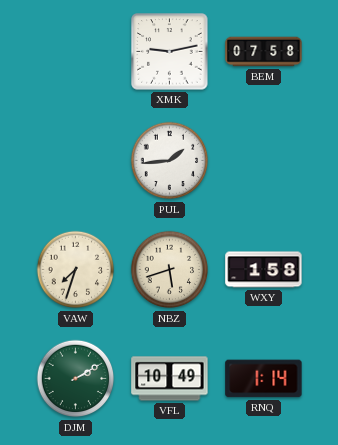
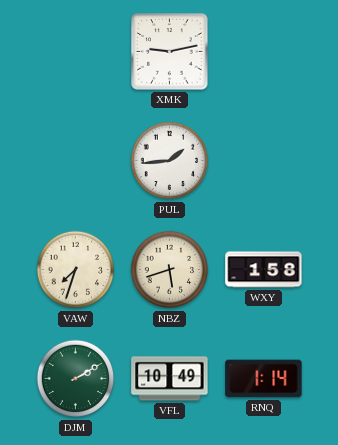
BEM: 07:58 -> none (264, 52)
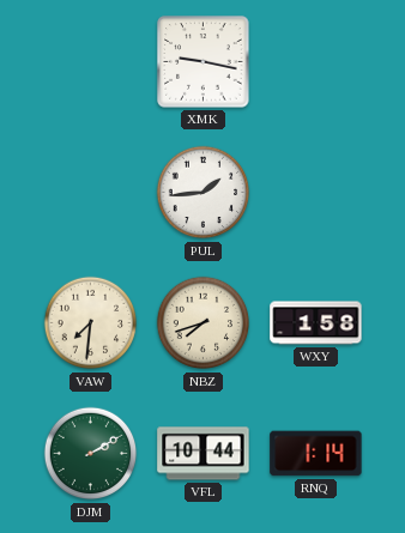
XMK: 9:13 -> 9:17 (204, 62)
VAW: 7:33 -> 7:31 (91, 323)
NBZ: 5:42 -> 7:42 (204, 323)
VFL: 10:49 -> 10:44 (204, 454)
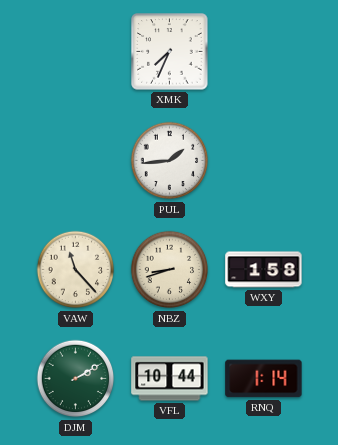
XMK: 9:17 -> 7:34 (170, 52)
VAW: 7:31 -> 11:23 (76, 270)
NBZ: 7:42 -> 8:42 (170, 270)
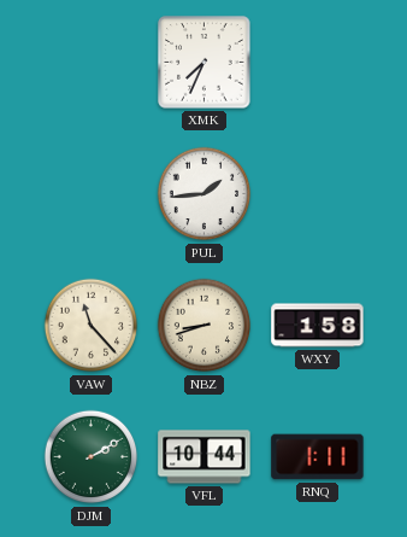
RNQ: 1:14 -> 1:11 (318, 457)
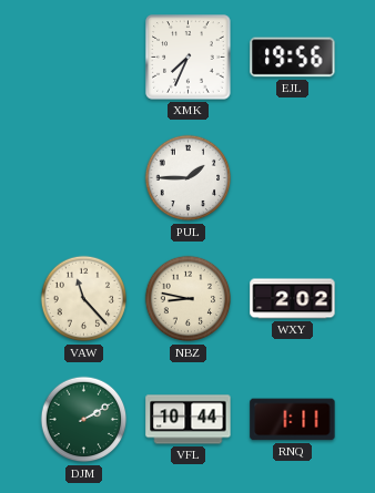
EJL: none -> 19:56 (293, 58)
PUL: 1:44 -> 1:45 (189, 178)
NBZ: 8:42 -> 8:47 (189, 299)
WXY: 1:58 -> 2:02 (293, 299)
